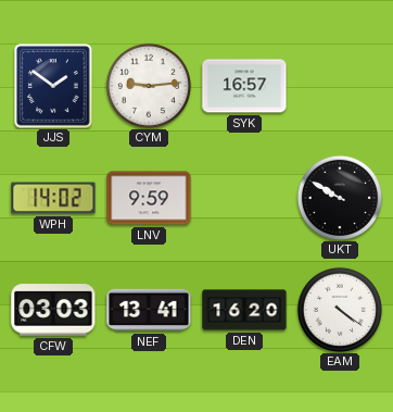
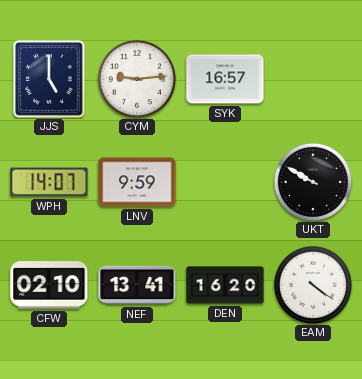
JJS: 1:51 -> 5:00 (49, 79)
WPH: 14:02 -> 14:07 (49, 182)
CFW: 03:03 -> 02:10 (49, 285)
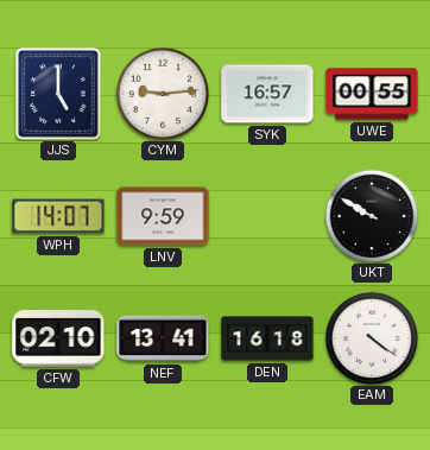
UWE: none -> 00:55 (372, 94)
DEN: 16:20 -> 16:18 (267, 338)
